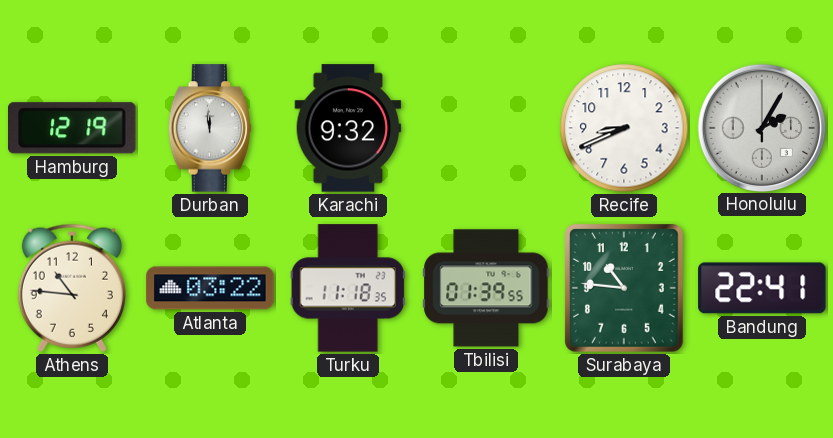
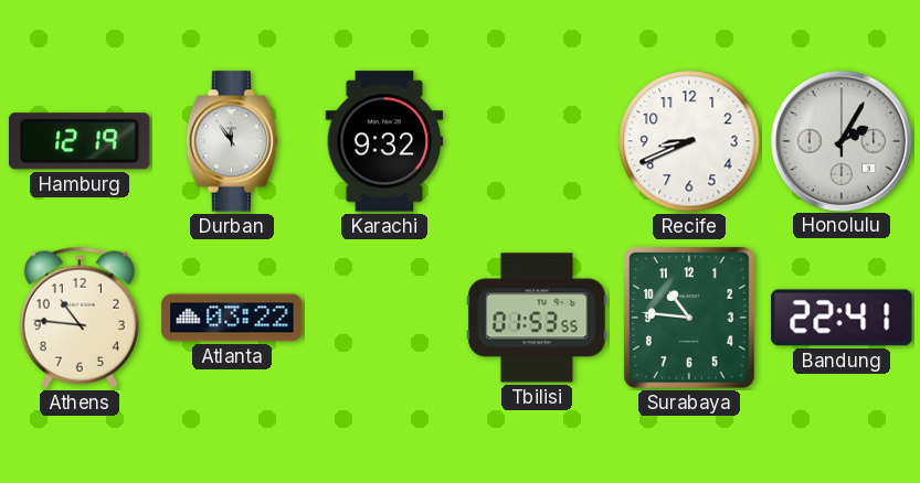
Durban: 11:59 -> 11:54 (232, 141)
Turku: 11:18 -> none (348, 288)
Tbilisi: 01:39 -> 01:53 (537, 318)
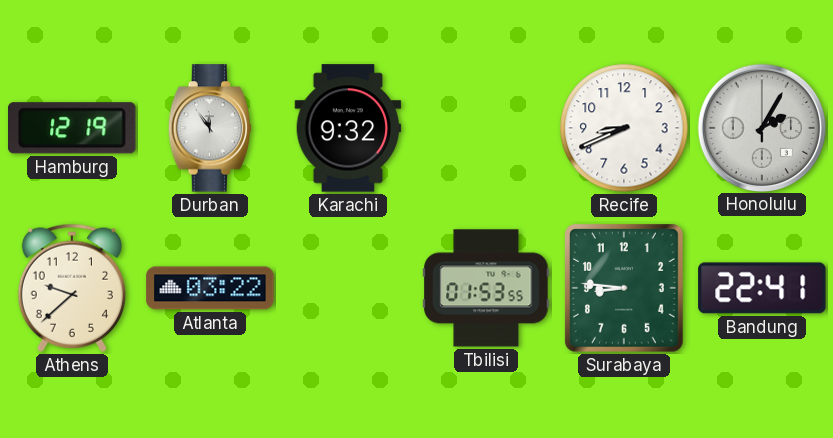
Athens: 10:46 -> 9:38 (72, 288)
Surabaya: 10:46 -> 8:46 (624, 288)
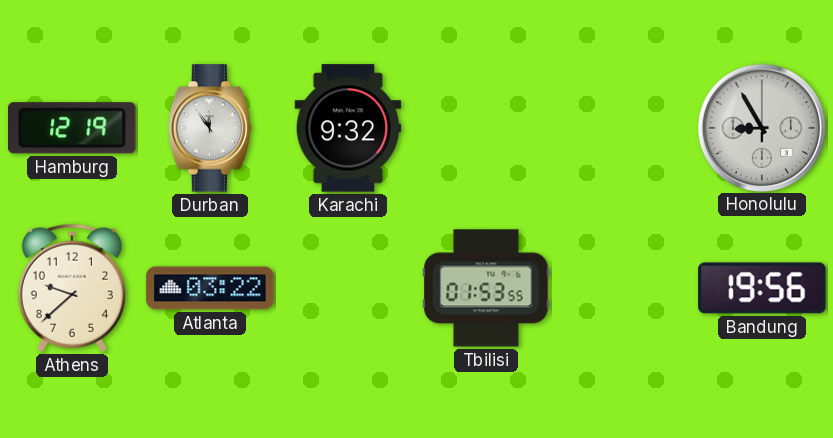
Recife: 8:41 -> none (624, 128)
Honolulu: 2:05 -> 8:55 (761, 127)
Surabaya: 8:46 -> none (624, 288)
Bandung: 22:41 -> 19:56 (762, 288)
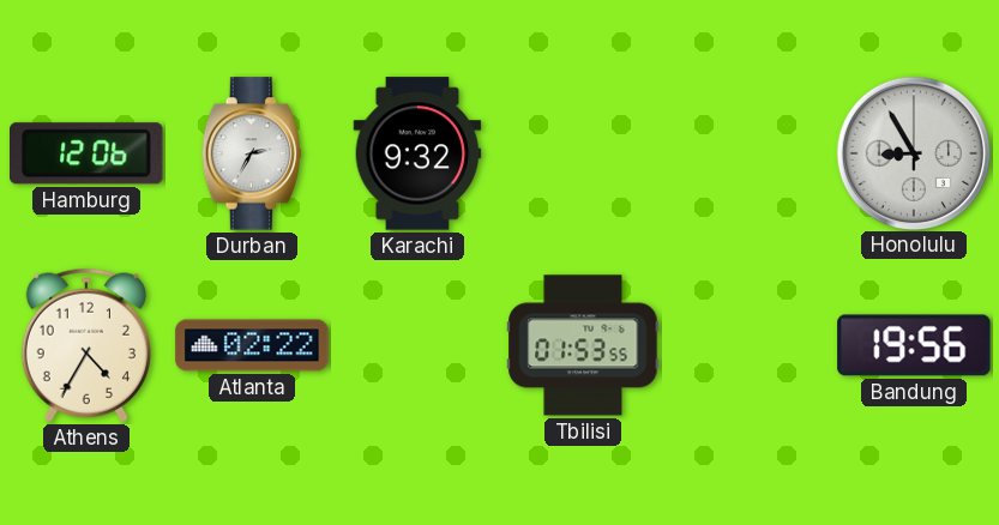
Hamburg: 12:19 -> 12:06 (88, 153)
Durban: 11:54 -> 2:35 (252, 153)
Athens: 9:38 -> 4:35 (86, 345)
Atlanta: 03:22 -> 02:22 (252, 345)
